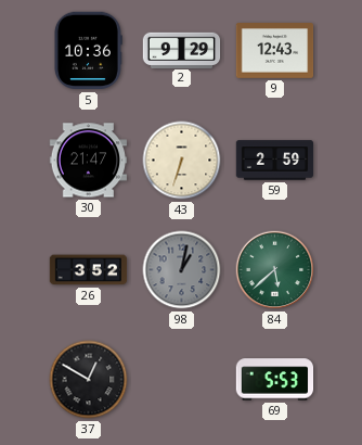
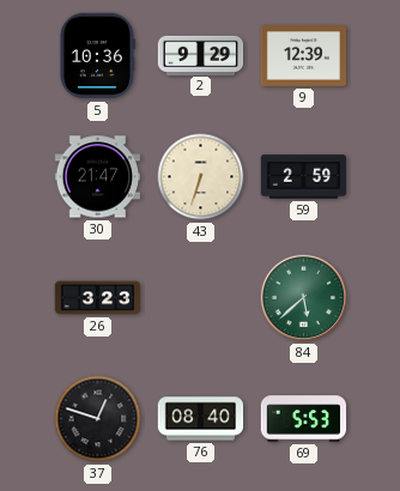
9: 12:43 -> 12:39 (304, 56)
26: 3:52 -> 3:23 (98, 298)
98: 1:02 -> none (182, 270)
37: 12:50 -> 12:48 (98, 419)
76: none -> 08:40 (201, 419)
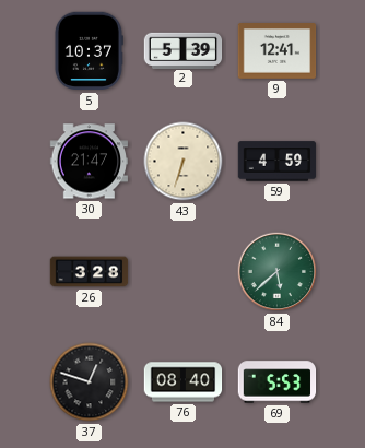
5: 10:36 -> 10:37 (89, 51)
2: 9:29 -> 5:39 (184, 50)
9: 12:39 -> 12:41 (278, 51)
59: 2:59 -> 4:59 (278, 162)
26: 3:23 -> 3:28 (90, 272)
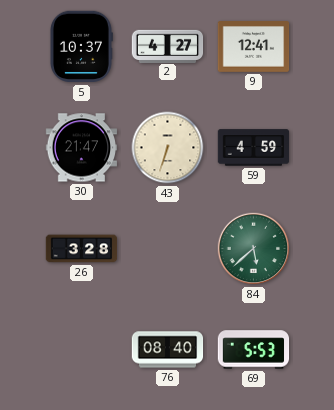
2: 5:39 -> 4:27 (168, 46)
37: 12:48 -> none (90, 382)
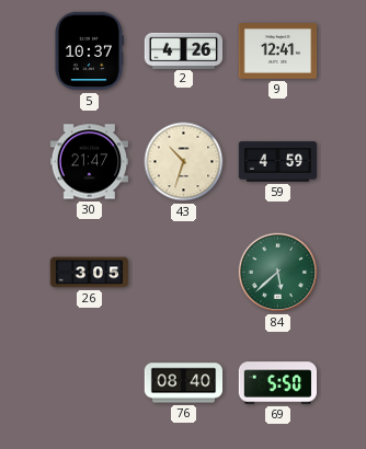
2: 4:27 -> 4:26 (184, 50)
43: 6:33 -> 10:33 (184, 162)
26: 3:28 -> 3:05 (90, 273)
69: 5:53 -> 5:50 (278, 383)
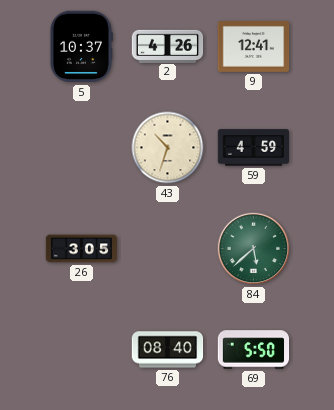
30: 21:47 -> none (90, 162)
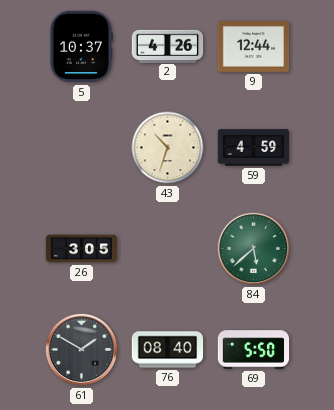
9: 12:41 -> 12:44 (254, 47)
61: none -> 1:50 (82, 350)
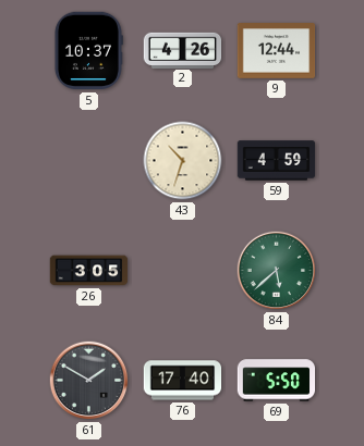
76: 08:40 -> 17:40 (183, 381)
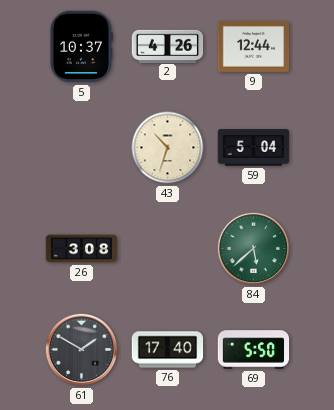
59: 4:59 -> 5:04 (254, 148)
26: 3:05 -> 3:08 (82, 249)
